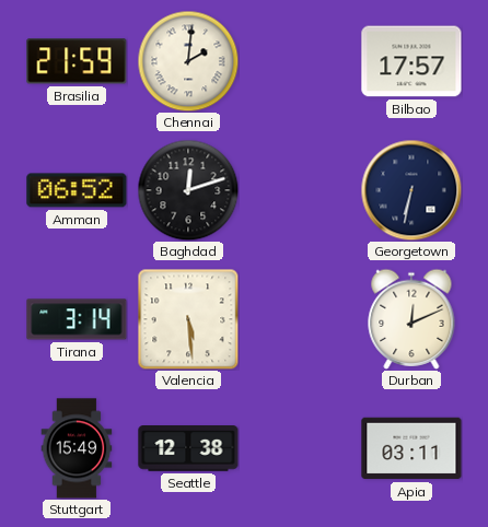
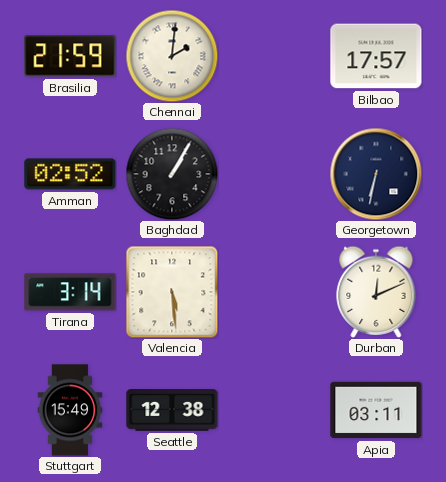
Amman: 06:52 -> 02:52 (70, 174)
Baghdad: 12:12 -> 1:05 (172, 174)
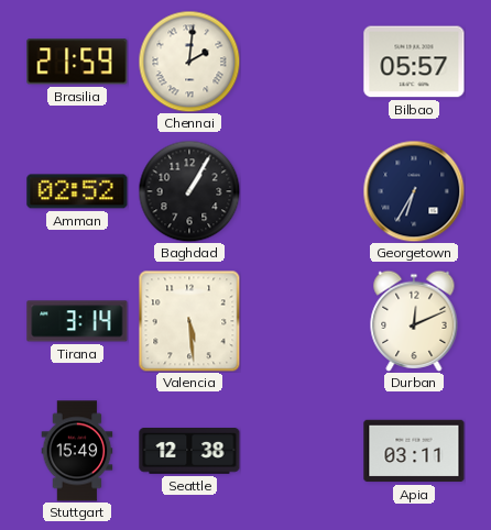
Bilbao: 17:57 -> 05:57 (414, 62)
Georgetown: 6:32 -> 6:35 (414, 191)
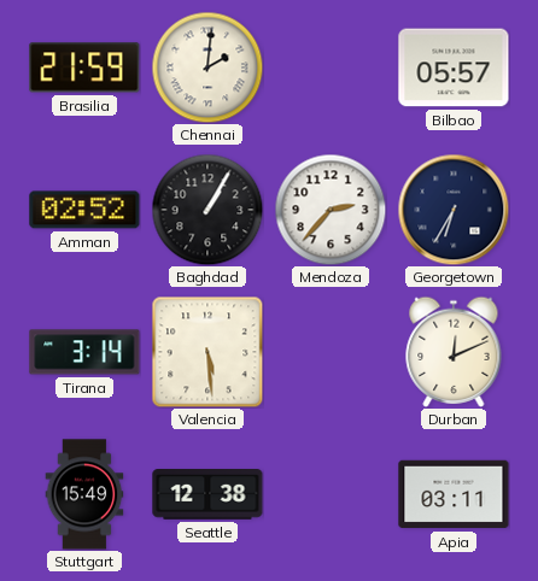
Mendoza: none -> 2:37 (331, 210)
